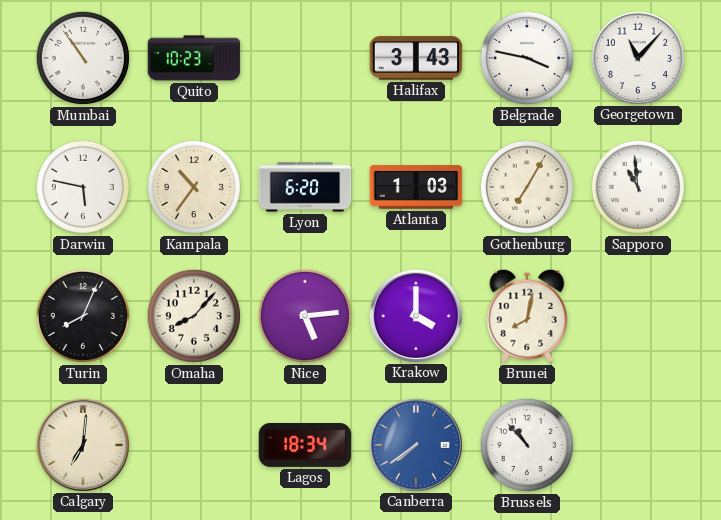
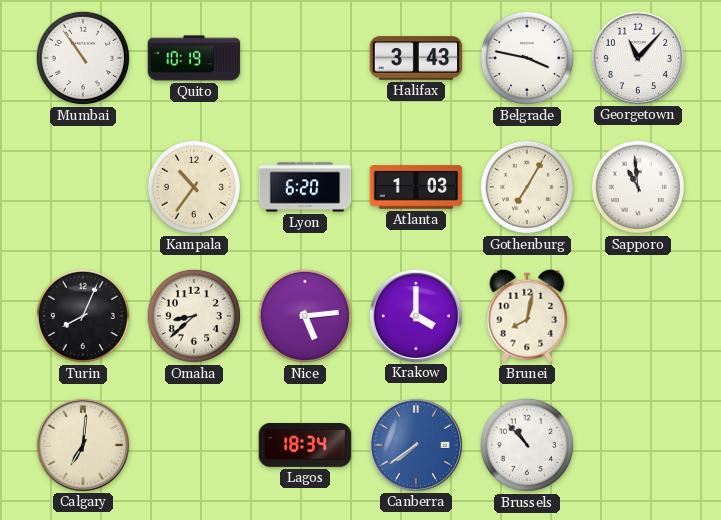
Quito: 10:23 -> 10:19 (194, 58)
Darwin: 5:47 -> none (83, 187)
Omaha: 8:07 -> 8:38 (194, 316)
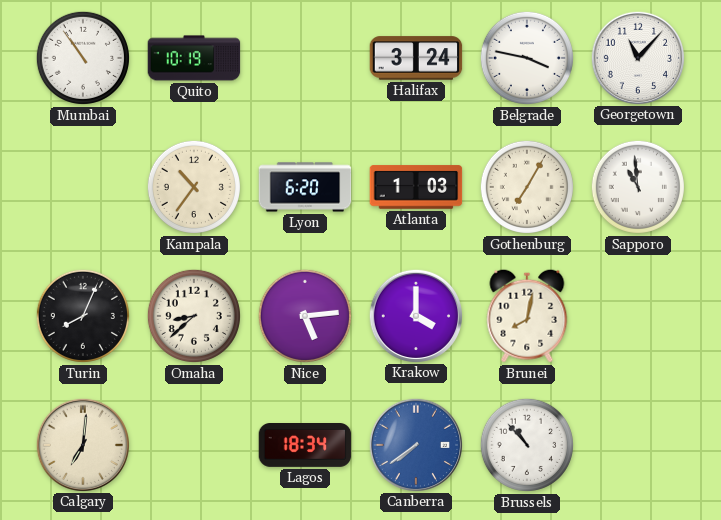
Halifax: 3:43 -> 3:24 (416, 58)
